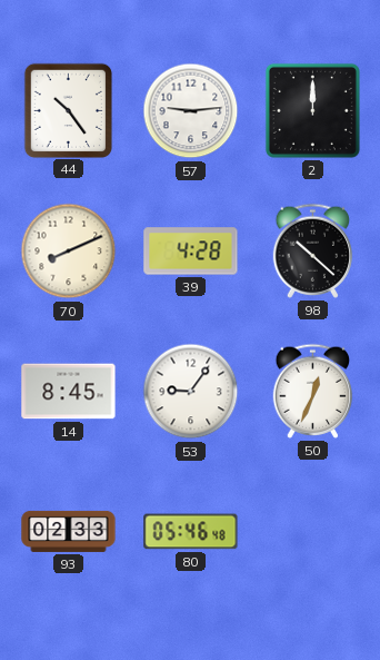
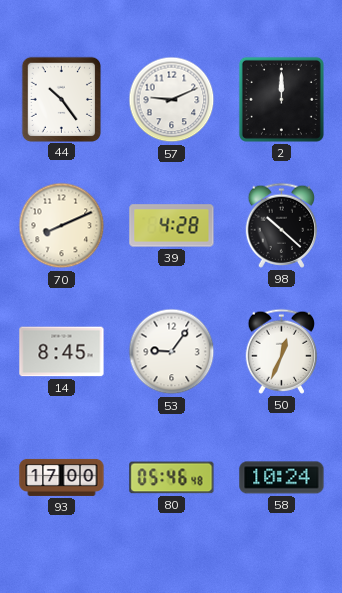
57: 9:14 -> 9:11 (172, 100)
93: 02:33 -> 17:00 (62, 477)
58: none -> 10:24 (282, 478)
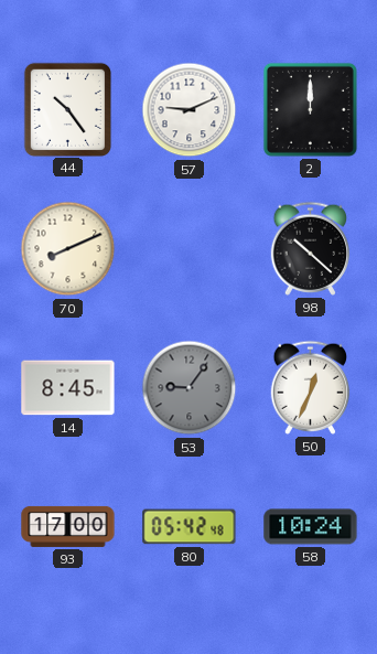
39: 4:28 -> none (172, 226)
53 dial: white -> grey (190, 388)
80: 05:46 -> 05:42 (190, 527)
